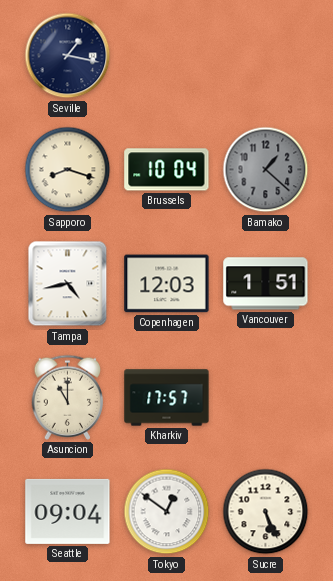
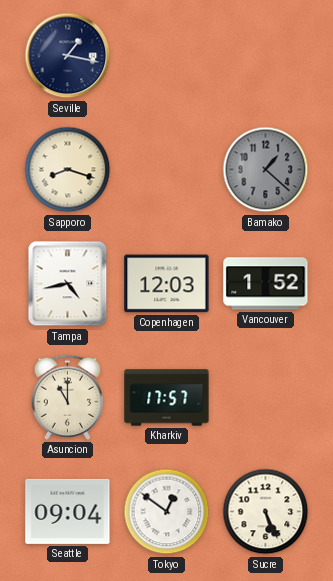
Brussels: 10:04 -> none (167, 170)
Vancouver: 1:51 -> 1:52 (266, 284)
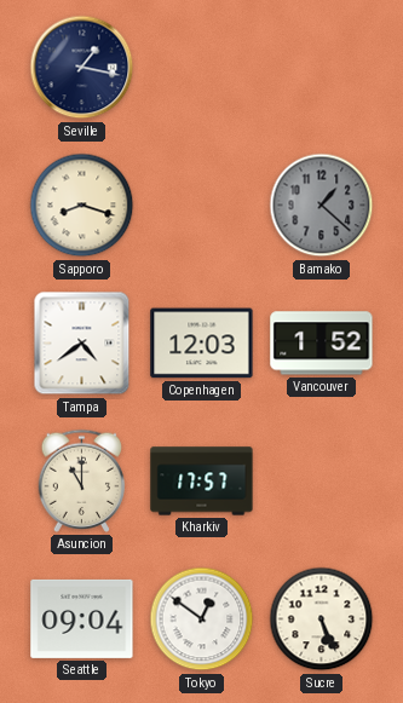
Tampa: 4:43 -> 4:39 (82, 344)
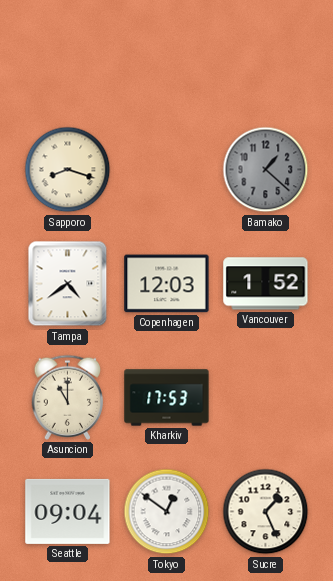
Seville: 1:17 -> none (82, 68)
Kharkiv: 17:57 -> 17:53 (167, 398)
Sucre: 5:26 -> 1:26 (266, 512)
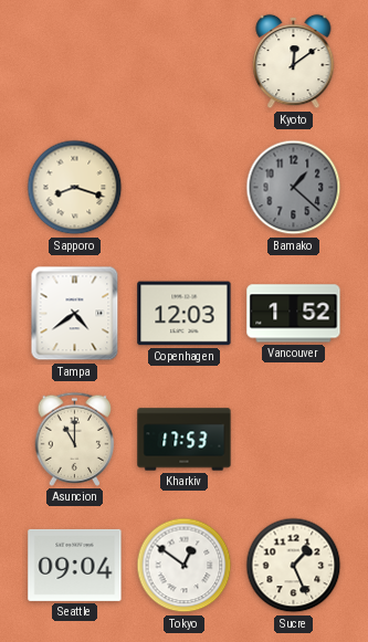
Kyoto: none -> 12:09 (294, 62)
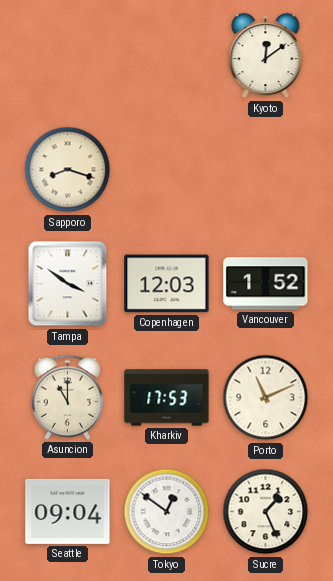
Bamako: 1:22 -> none (294, 188)
Tampa: 4:39 -> 3:51 (68, 284)
Porto: none -> 11:11 (266, 398)
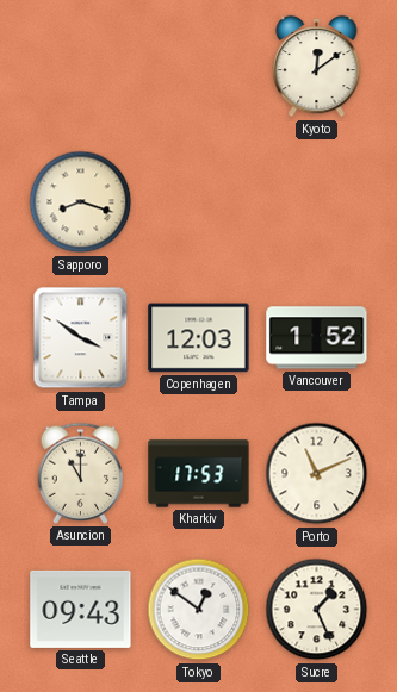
Seattle: 09:04 -> 09:43 (81, 609)
